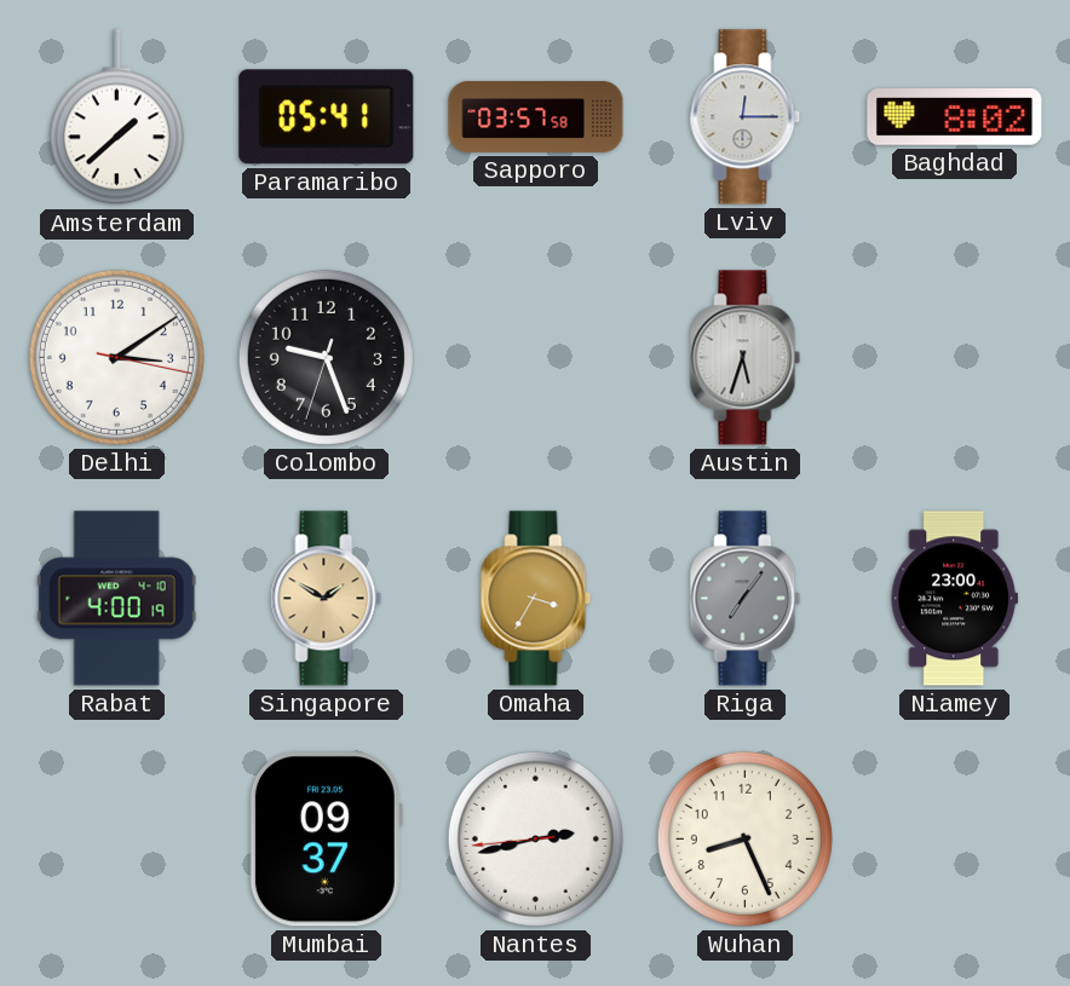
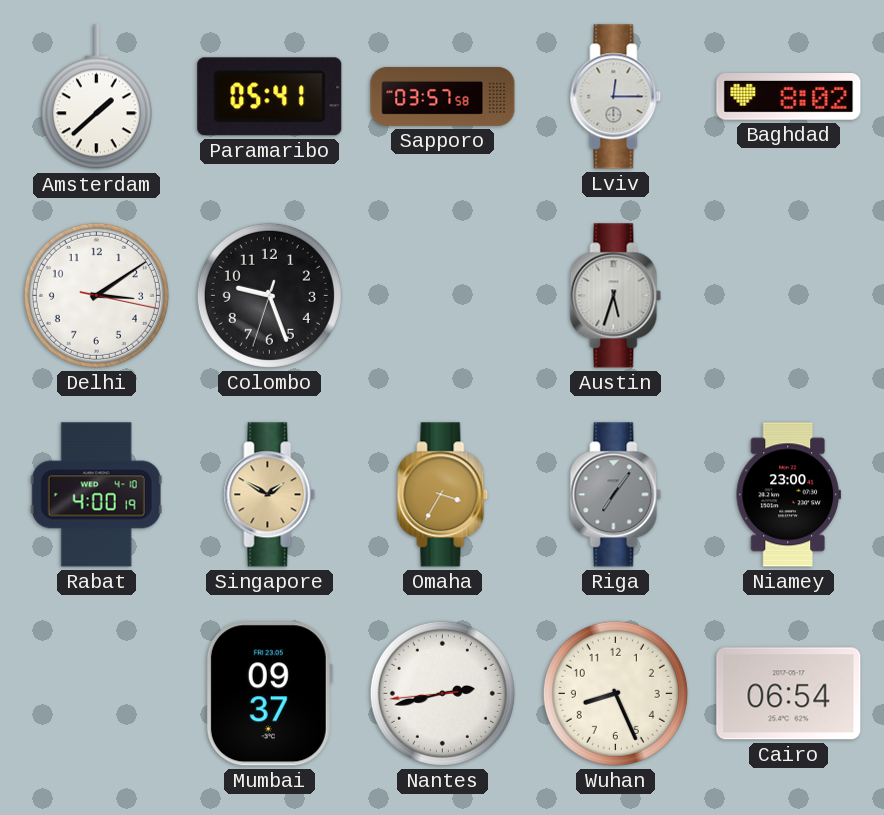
Cairo: none -> 06:54 (789, 694)
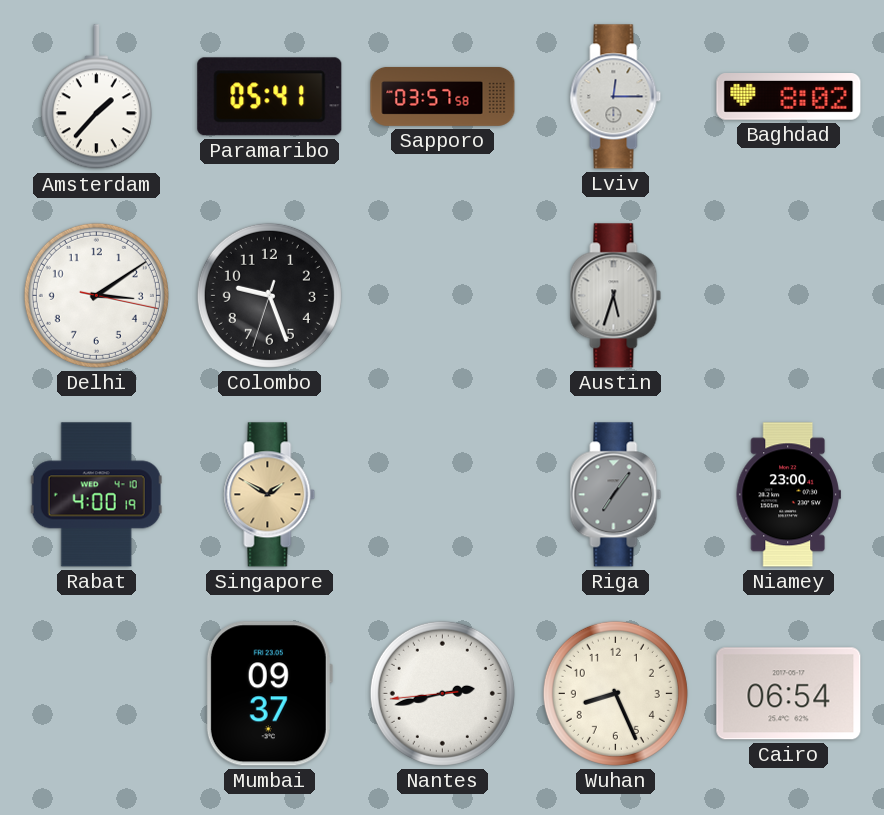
Amsterdam: 1:38 -> 1:37 (96, 97)
Omaha: 3:35 -> none (443, 495)
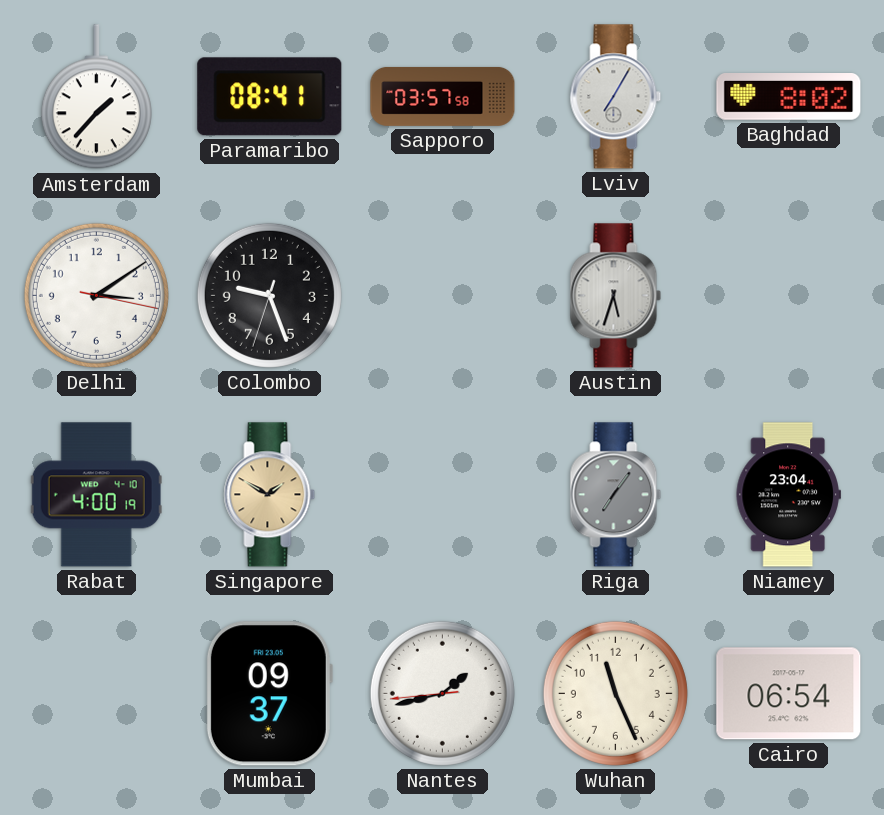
Paramaribo: 05:41 -> 08:41 (270, 97)
Lviv: 12:15 -> 7:05 (616, 97)
Niamey: 23:00 -> 23:04 (788, 495)
Nantes: 2:42 -> 1:42 (442, 693)
Wuhan: 8:26 -> 11:26 (615, 693)
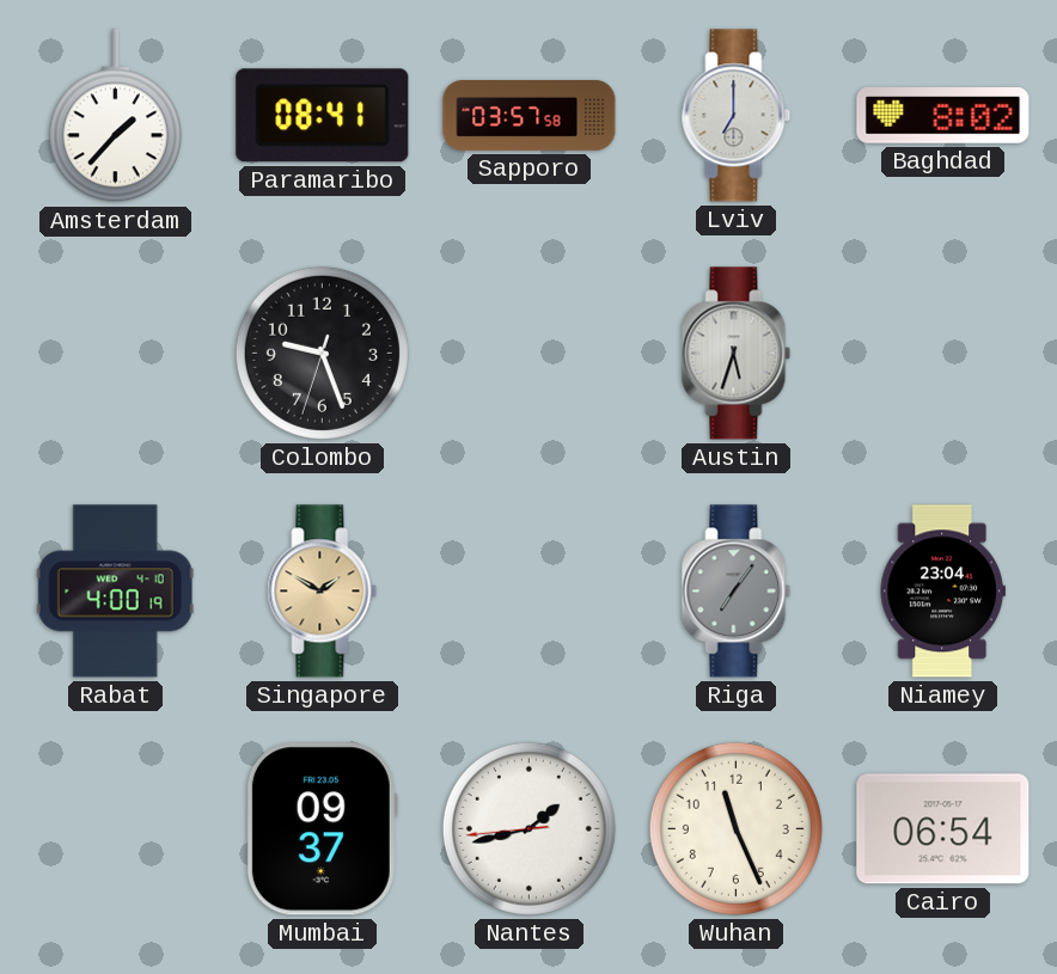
Lviv: 7:05 -> 7:00 (737, 116)
Delhi: 3:09 -> none (96, 295)
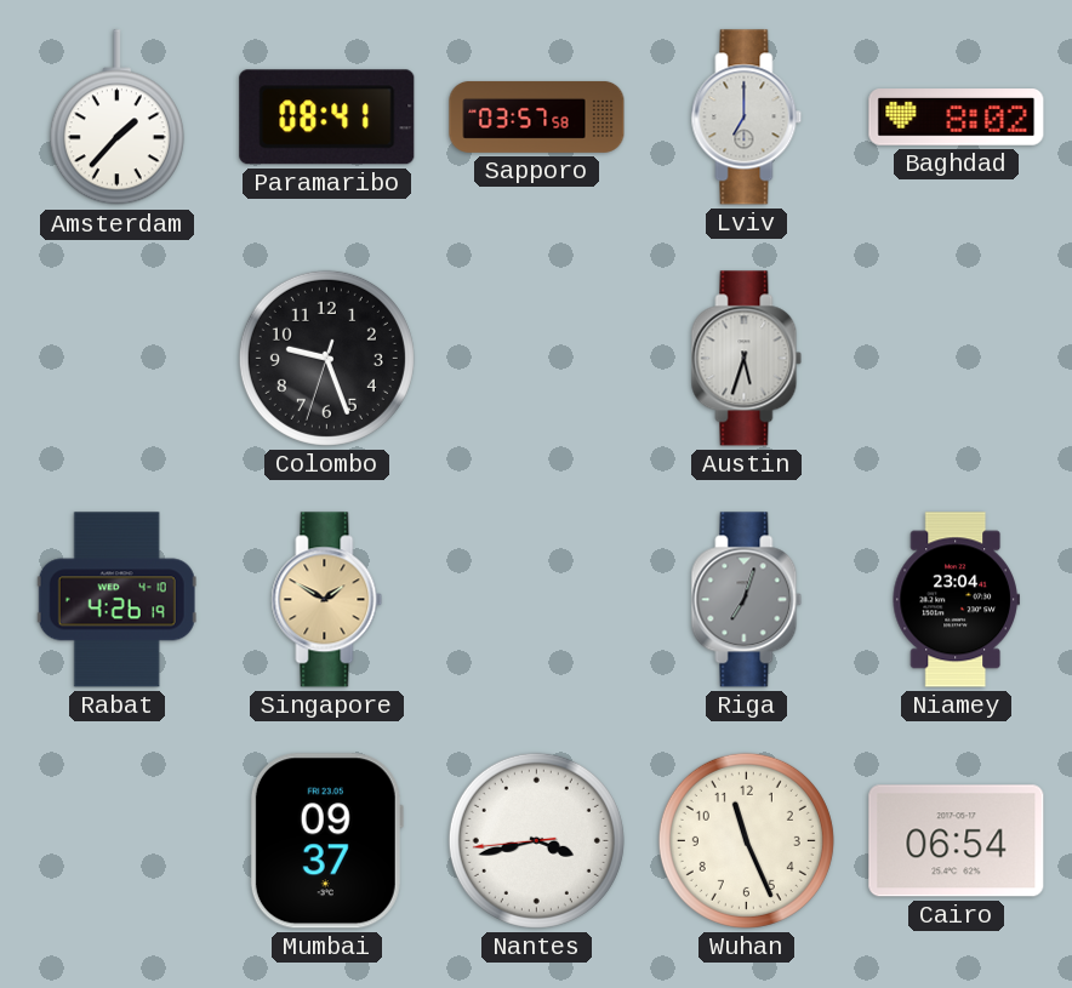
Rabat: 4:00 -> 4:26 (116, 600)
Riga: 7:06 -> 7:03 (747, 600)
Nantes: 1:42 -> 3:42 (536, 840)
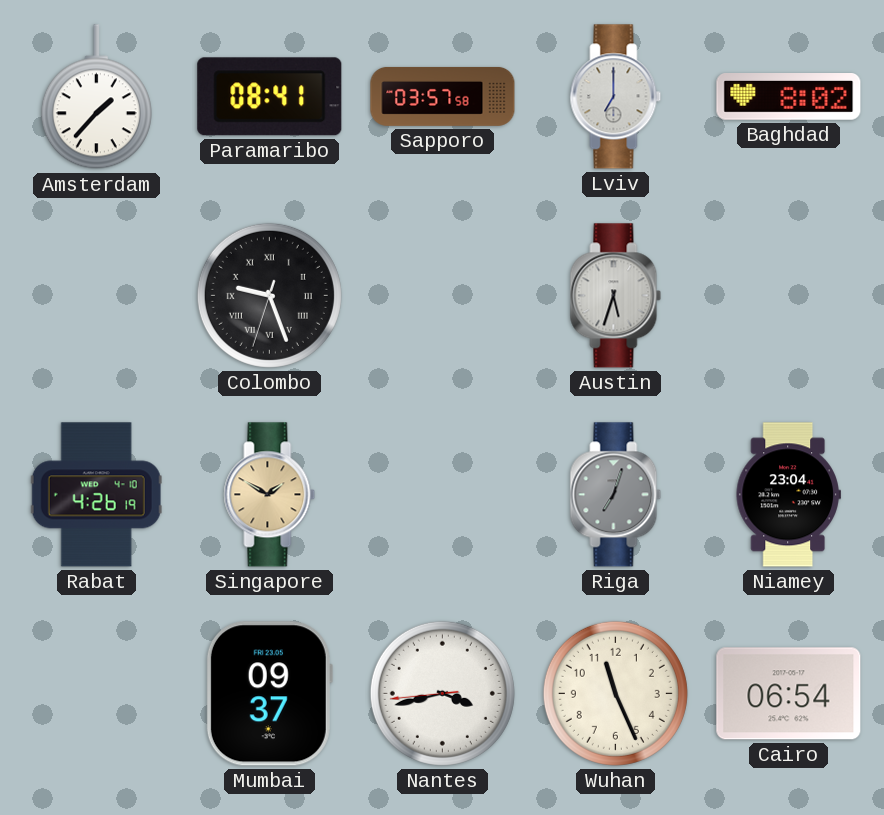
Colombo numerals: Arabic -> Roman (269, 295)
